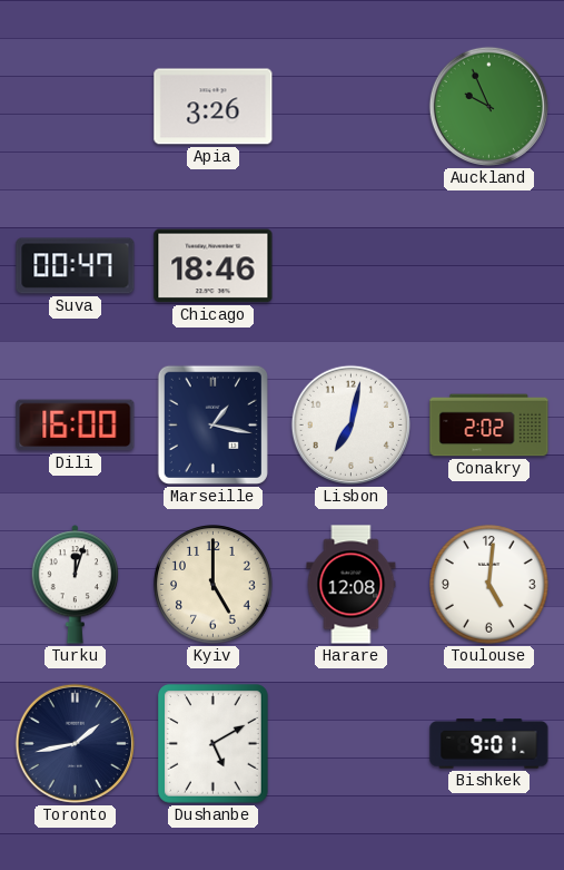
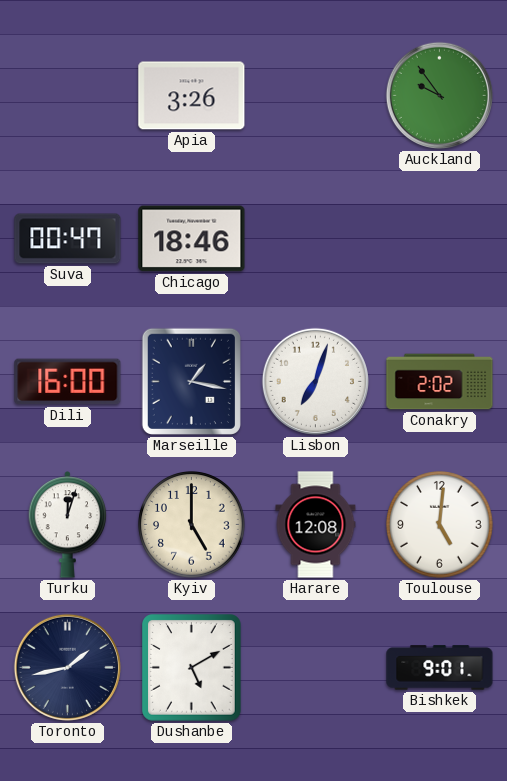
Auckland: 9:56 -> 9:54 (439, 95)
Lisbon: 7:02 -> 7:03 (315, 381)
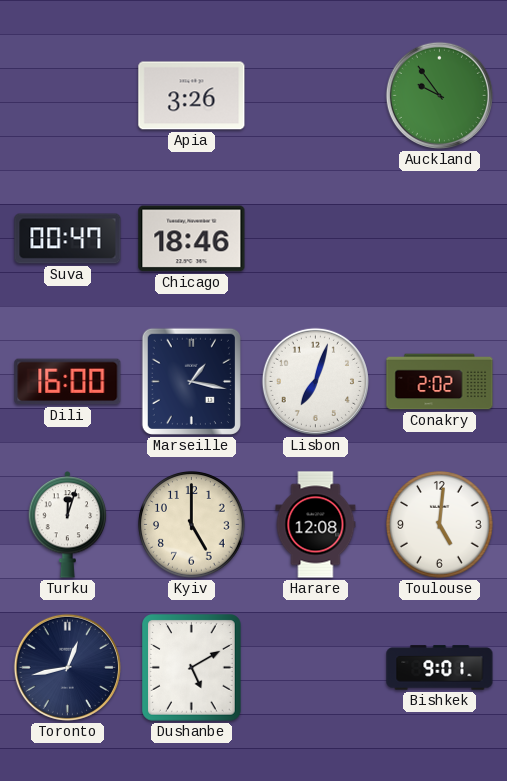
Toronto: 1:43 -> 12:43 (67, 667)
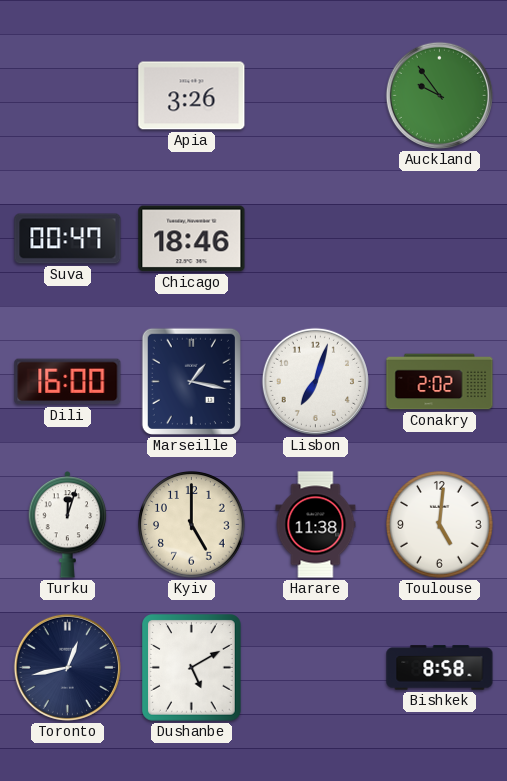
Harare: 12:08 -> 11:38 (316, 525)
Bishkek: 9:01 -> 8:58 (440, 668)
